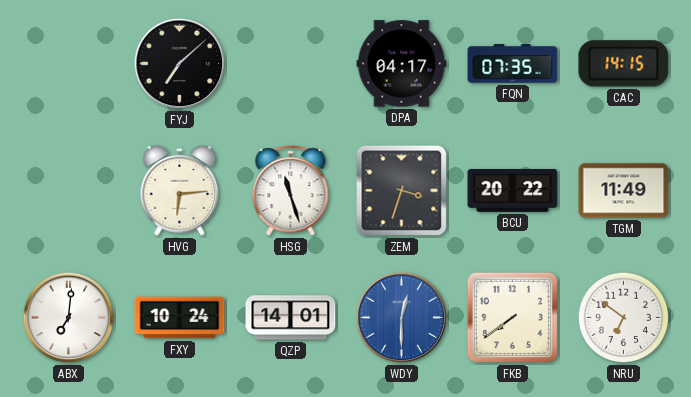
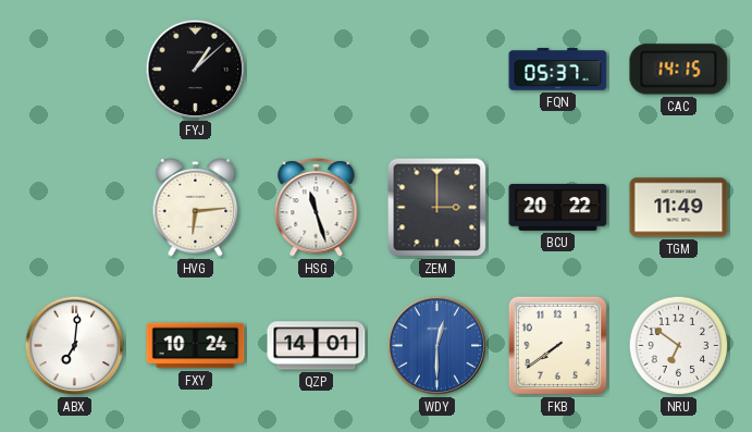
FYJ: 7:08 -> 1:08 (196, 70)
DPA: 04:17 -> none (402, 64)
FQN: 07:35 -> 05:37 (558, 70)
ZEM: 3:33 -> 3:00 (437, 208)
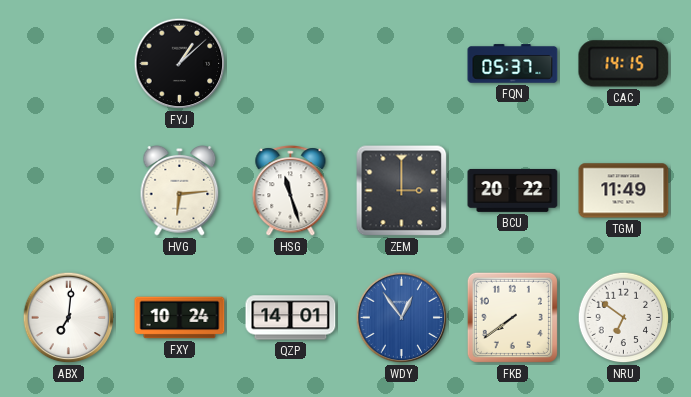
WDY: 12:30 -> 12:54 (402, 318)
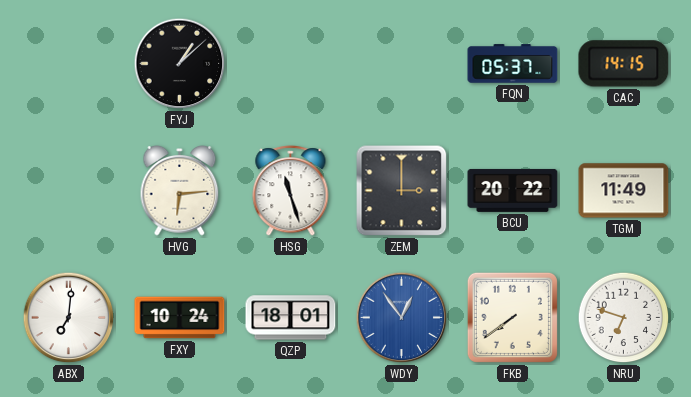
QZP: 14:01 -> 18:01 (291, 318)
NRU: 6:51 -> 6:48 (624, 318)
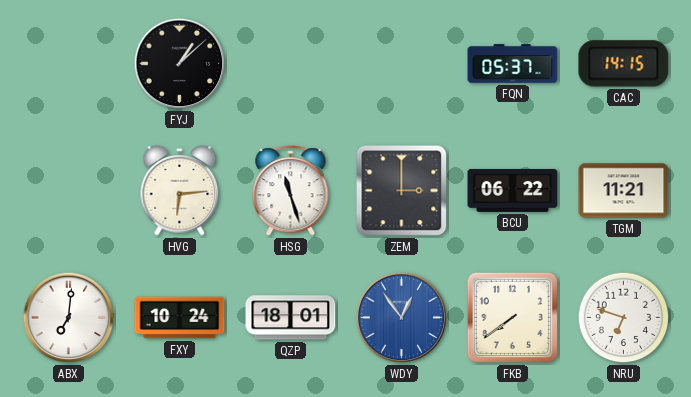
BCU: 20:22 -> 06:22 (513, 190)
TGM: 11:49 -> 11:21 (624, 191)
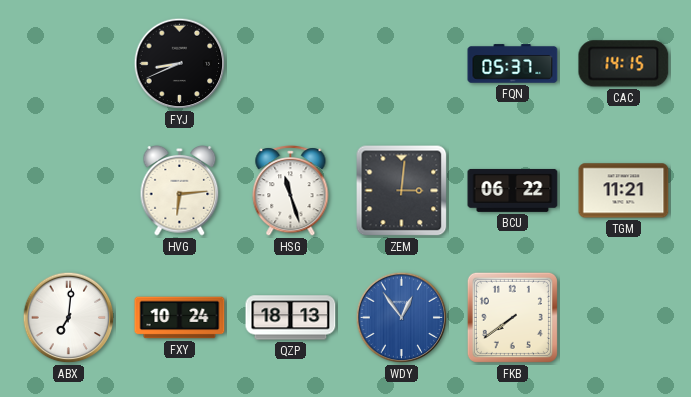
FYJ: 1:08 -> 8:41 (180, 64)
ZEM: 3:00 -> 3:01 (402, 191)
QZP: 18:01 -> 18:13 (291, 318)
NRU: 6:48 -> none (624, 318)
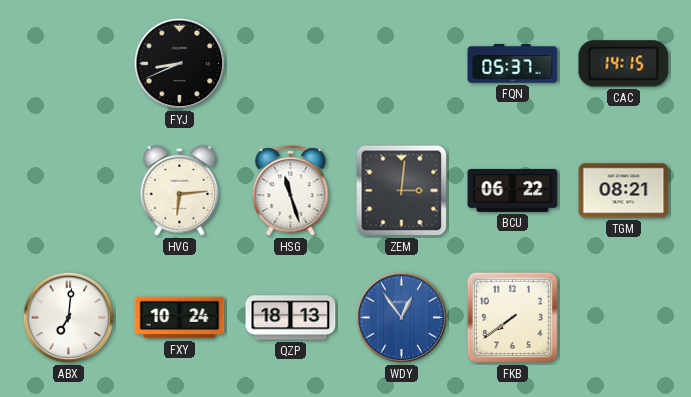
TGM: 11:21 -> 08:21 (624, 191)
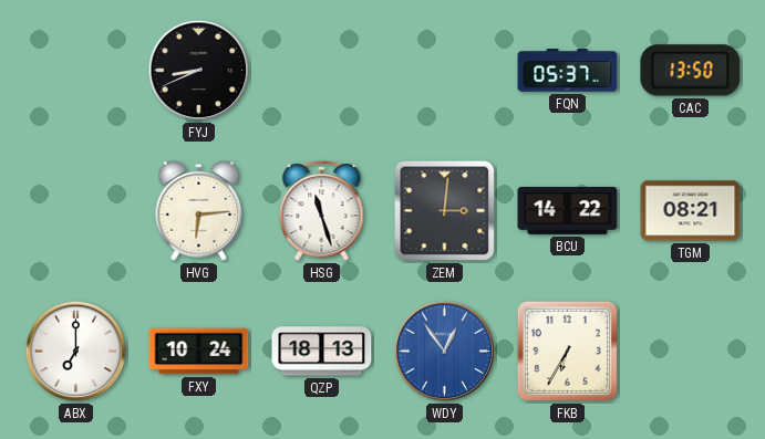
CAC: 14:15 -> 13:50 (691, 71)
BCU: 06:22 -> 14:22 (568, 210)
ABX: 7:01 -> 7:00 (76, 352)
FKB: 7:39 -> 6:35 (567, 351)
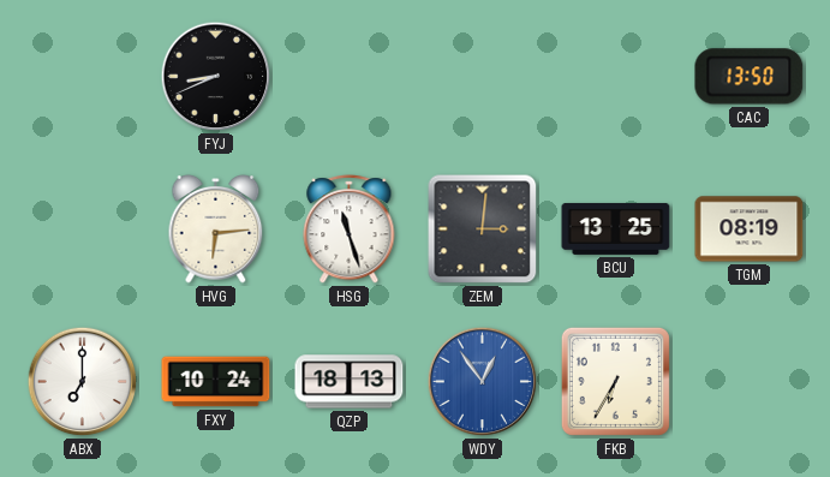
FQN: 05:37 -> none (568, 71)
BCU: 14:22 -> 13:25 (616, 228)
TGM: 08:21 -> 08:19 (750, 229)
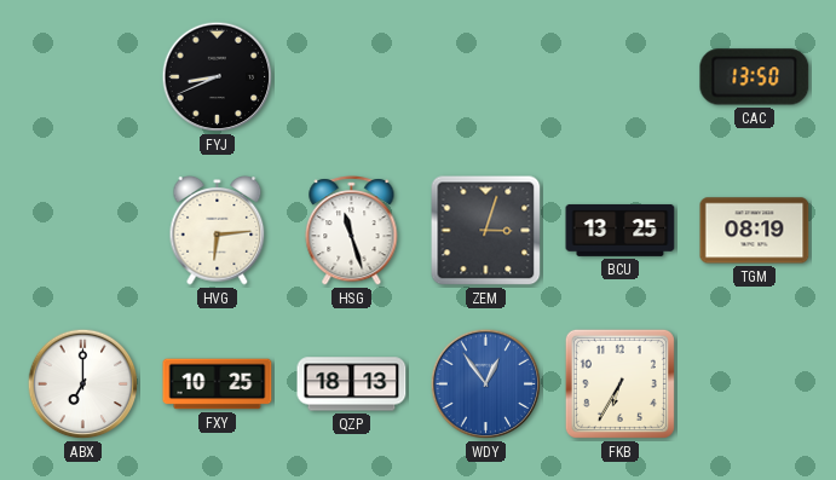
ZEM: 3:01 -> 3:03 (486, 231)
FXY: 10:24 -> 10:25 (218, 384)
